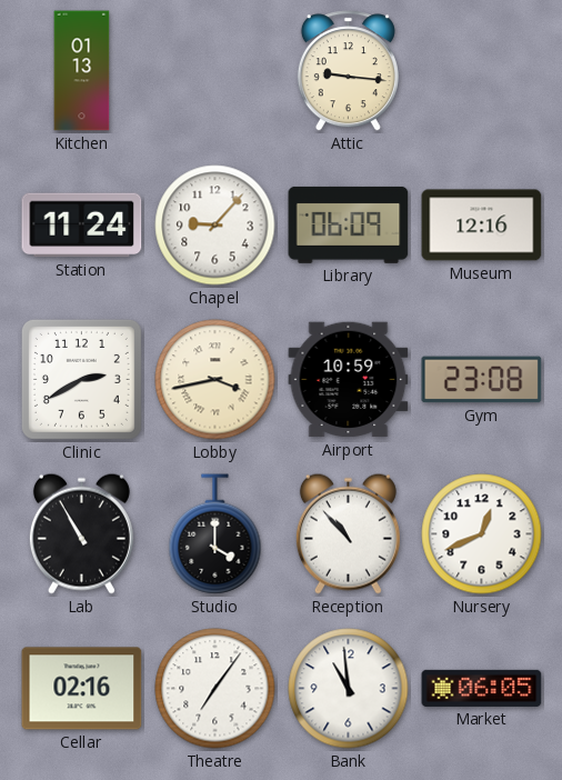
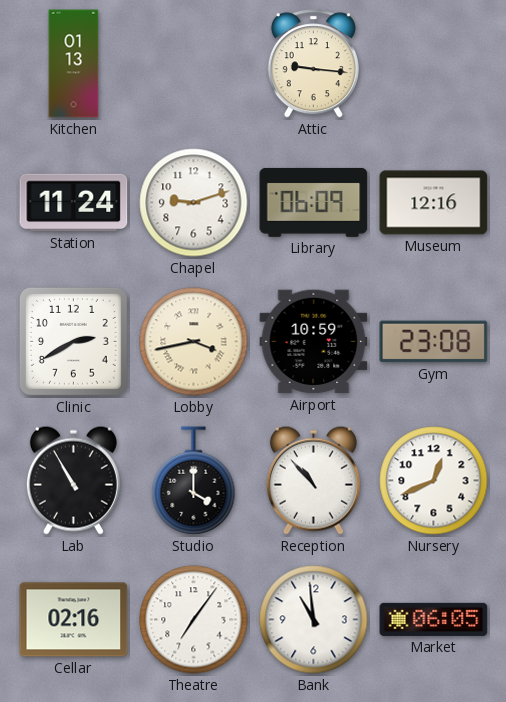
Chapel: 9:07 -> 9:12 (194, 203)
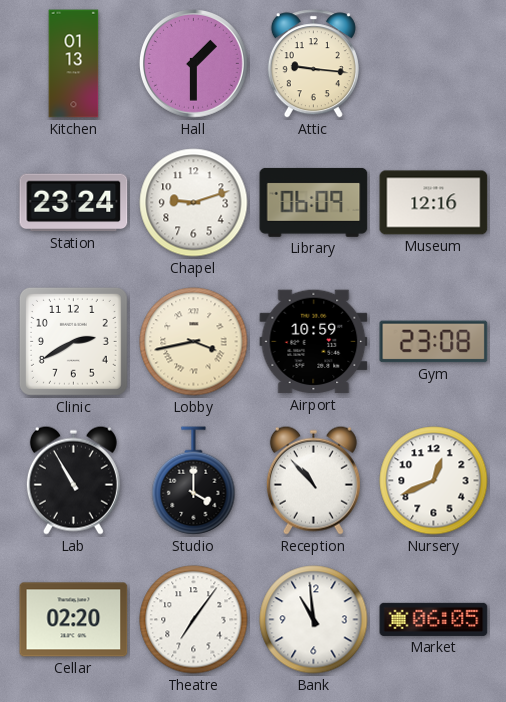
Hall: none -> 1:30 (194, 64)
Station: 11:24 -> 23:24 (74, 203)
Cellar: 02:16 -> 02:20 (74, 620)
